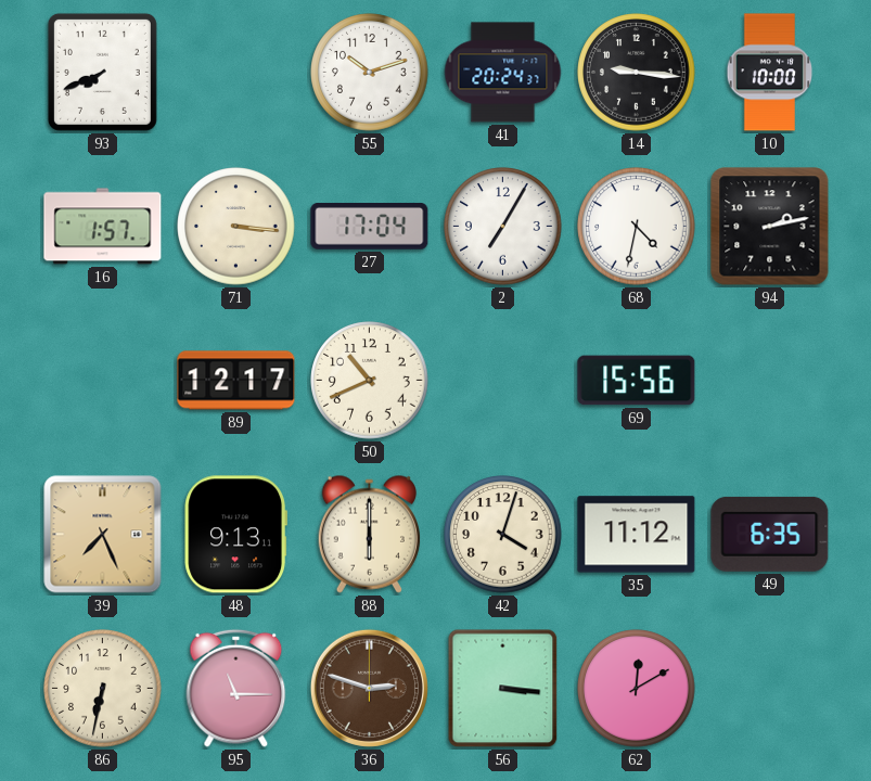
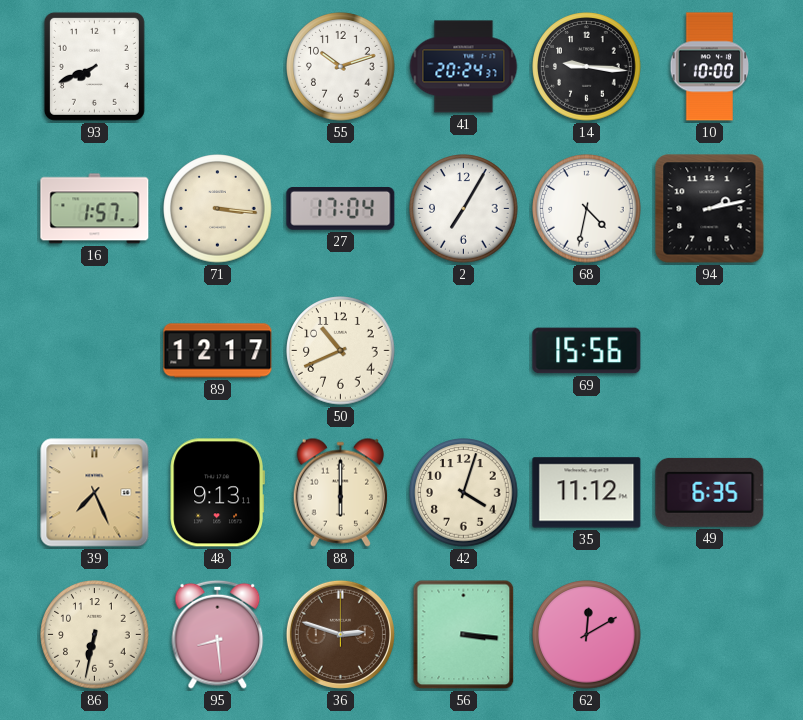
95: 11:15 -> 8:29 (218, 634)
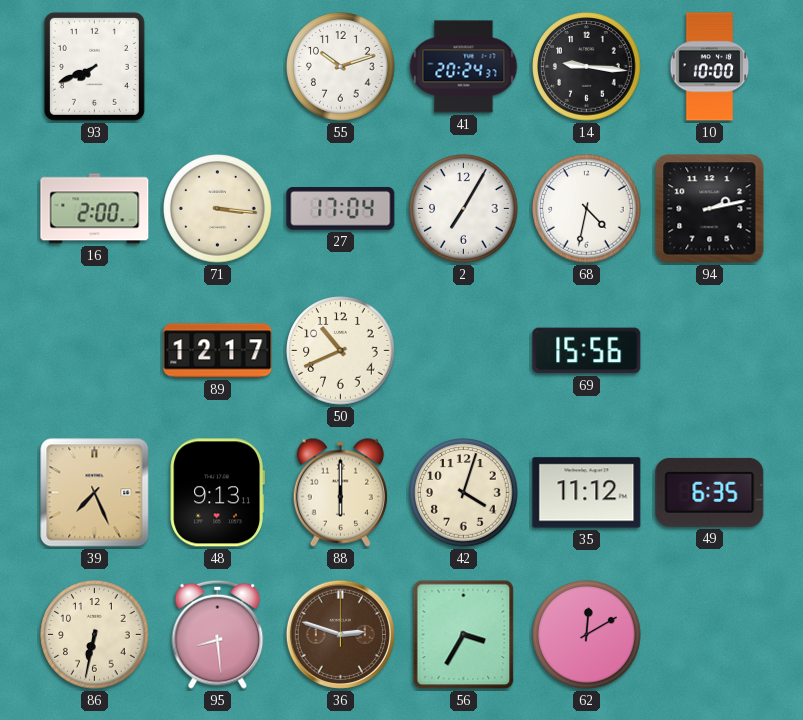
16: 1:57 -> 2:00 (95, 209)
56: 3:16 -> 3:35 (464, 635)
